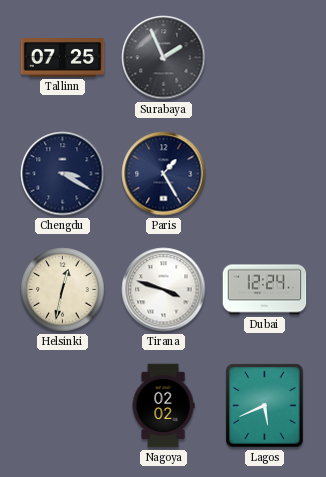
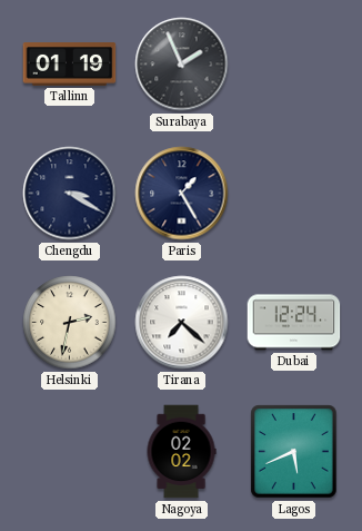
Tallinn: 07:25 -> 01:19 (70, 65)
Helsinki: 12:32 -> 2:32 (70, 323)
Tirana: 3:48 -> 7:22 (182, 323)
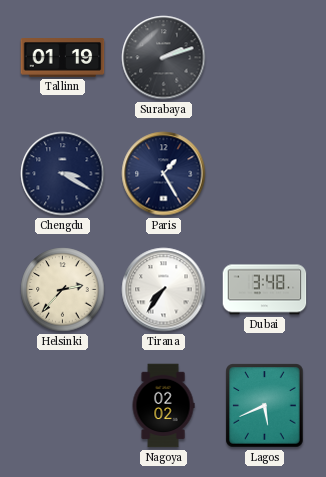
Surabaya: 1:56 -> 2:12 (164, 58)
Helsinki: 2:32 -> 2:37 (63, 290)
Tirana: 7:22 -> 7:36 (164, 290)
Dubai: 12:24 -> 3:48 (265, 290)
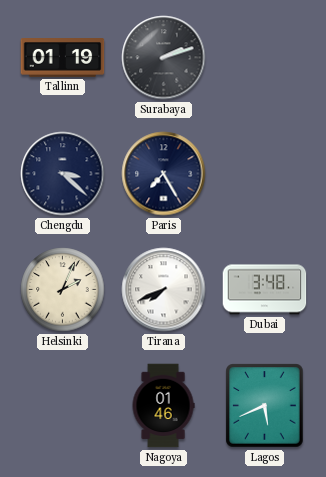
Chengdu: 3:20 -> 3:22 (63, 174)
Paris: 1:25 -> 7:25 (164, 174)
Helsinki: 2:37 -> 2:04 (63, 290)
Tirana: 7:36 -> 7:41 (164, 290)
Nagoya: 02:02 -> 01:46 (163, 406)
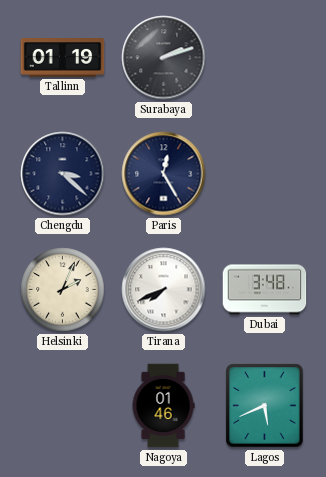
Paris: 7:25 -> 12:25 (164, 174)
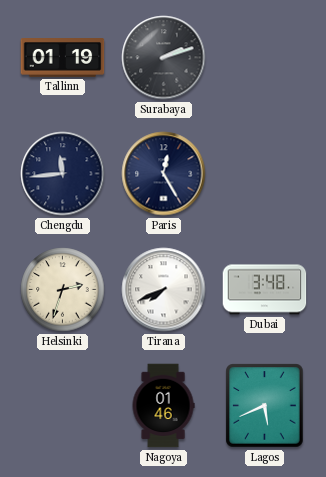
Chengdu: 3:22 -> 11:44 (63, 174)
Helsinki: 2:04 -> 2:33 (63, 290)
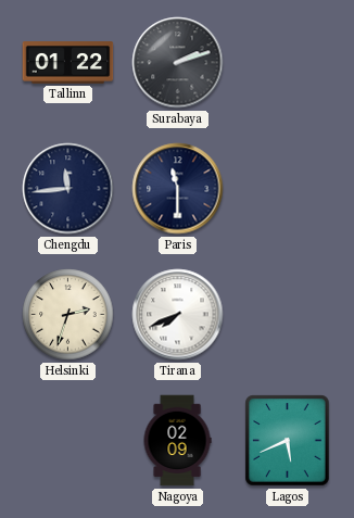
Tallinn: 01:19 -> 01:22 (68, 63)
Paris: 12:25 -> 11:30 (178, 189)
Dubai: 3:48 -> none (265, 290)
Nagoya: 01:46 -> 02:09 (177, 441)
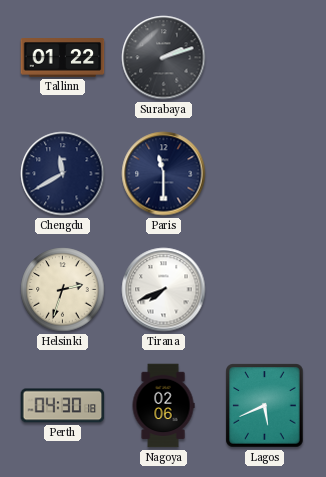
Chengdu: 11:44 -> 11:40 (63, 174)
Perth: none -> 04:30 (63, 406)
Nagoya: 02:09 -> 02:06 (163, 406)
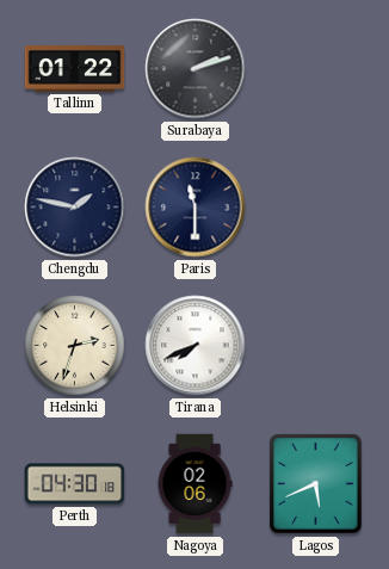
Chengdu: 11:40 -> 1:47 (75, 208)
